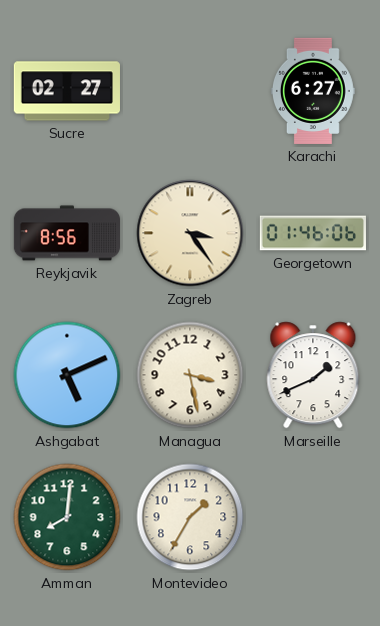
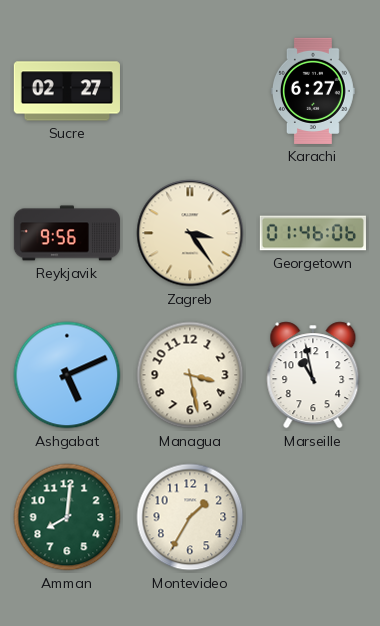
Reykjavik: 8:56 -> 9:56 (66, 233)
Marseille: 1:41 -> 10:58 (313, 375)
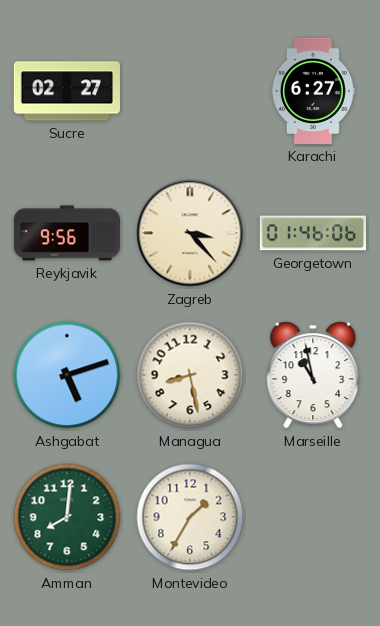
Zagreb: 3:24 -> 3:23 (190, 233)
Ashgabat: 5:11 -> 5:12 (67, 375)
Managua: 3:28 -> 8:28 (190, 375)
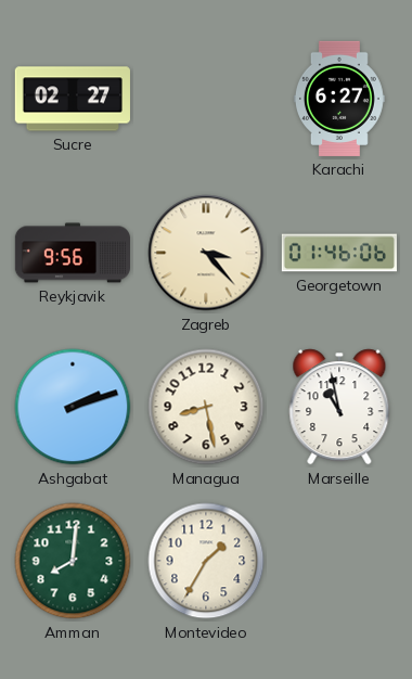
Ashgabat: 5:12 -> 2:12 (73, 407)
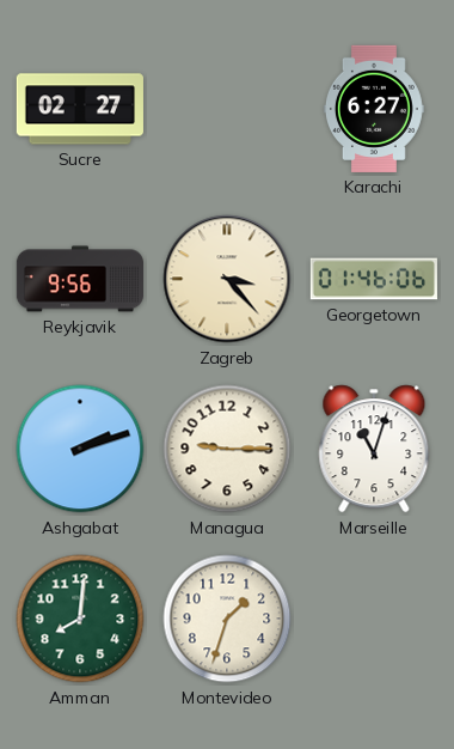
Managua: 8:28 -> 9:15 (227, 449)
Marseille: 10:58 -> 11:03 (374, 449)
Montevideo: 1:35 -> 1:33 (227, 619)
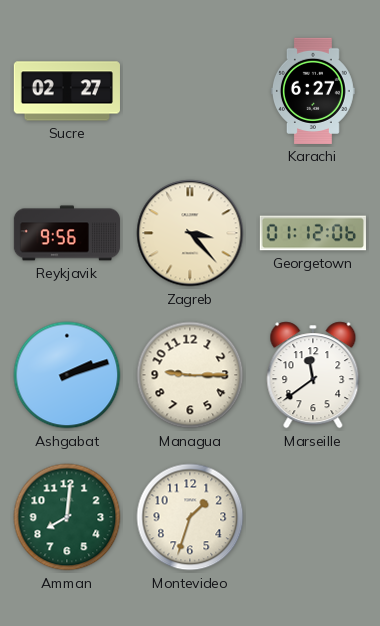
Georgetown: 01:46 -> 01:12 (313, 233)
Marseille: 11:03 -> 11:39 (313, 375)
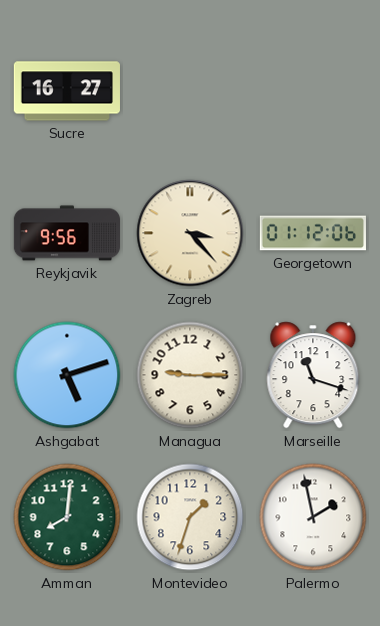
Sucre: 02:27 -> 16:27 (67, 91)
Karachi: 6:27 -> none (313, 91)
Ashgabat: 2:12 -> 5:12 (67, 375)
Marseille: 11:39 -> 11:18 (313, 375)
Palermo: none -> 1:58 (313, 517)
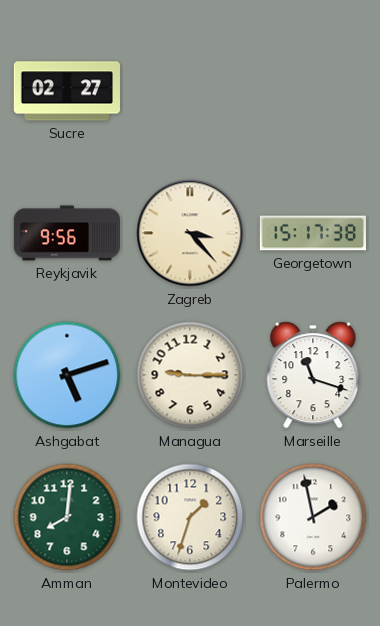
Sucre: 16:27 -> 02:27 (67, 91)
Georgetown: 01:12 -> 15:17 (313, 233)
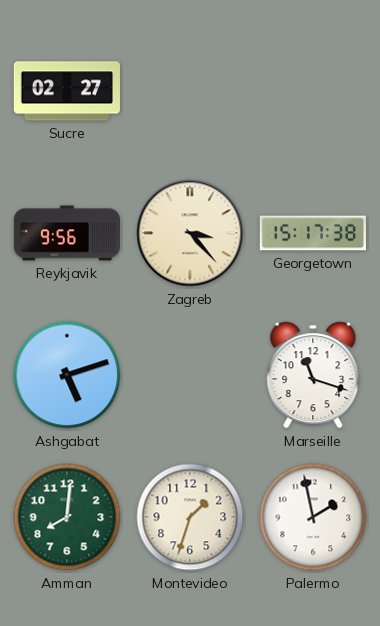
Managua: 9:15 -> none (190, 375)
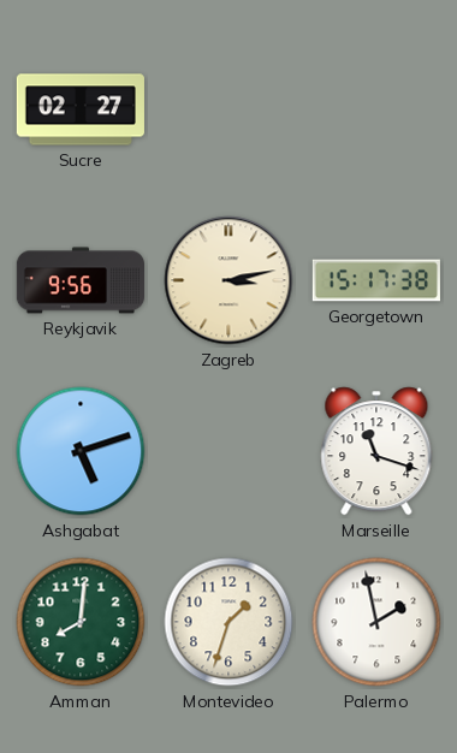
Zagreb: 3:23 -> 3:13 (228, 280)
